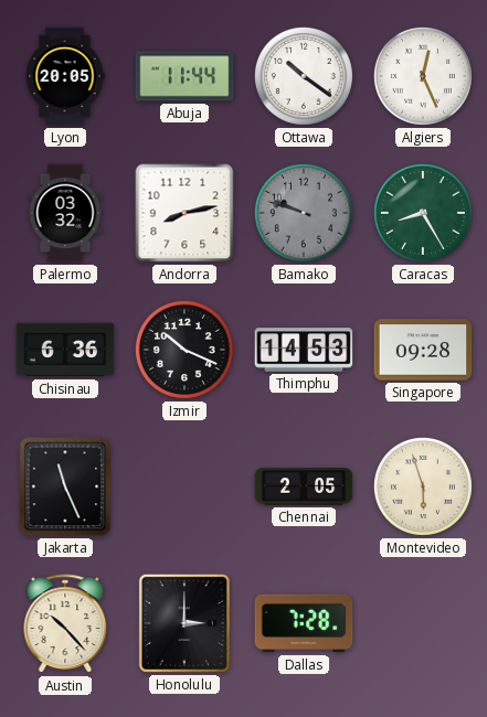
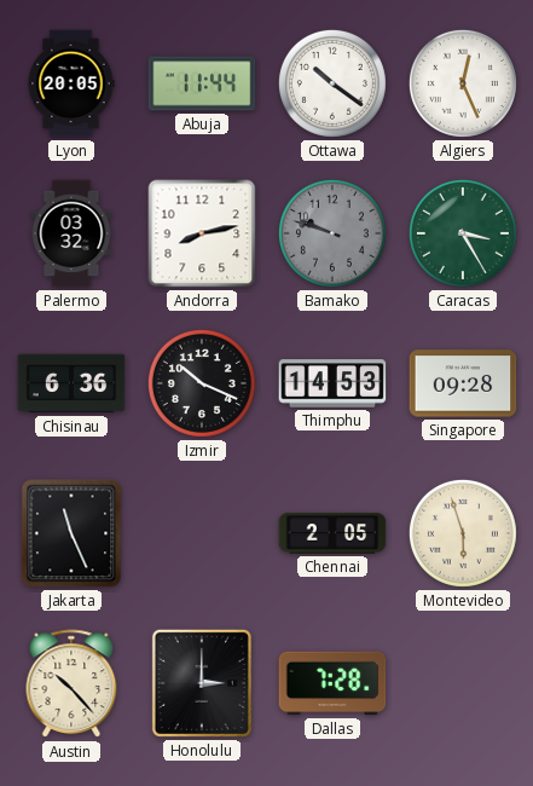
Caracas: 8:25 -> 3:25 (463, 233)
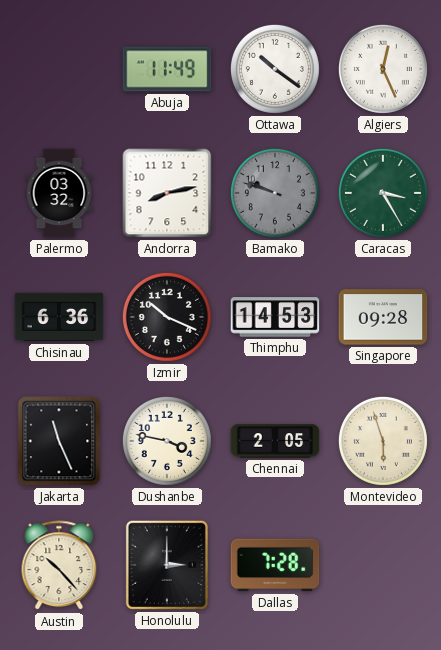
Lyon: 20:05 -> none (71, 83)
Abuja: 11:44 -> 11:49 (167, 69)
Dushanbe: none -> 3:47 (167, 441)
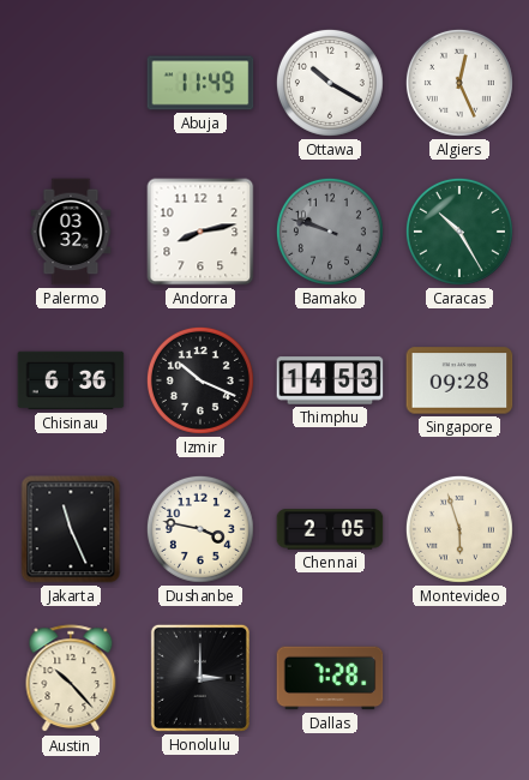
Ottawa: 10:21 -> 10:20 (330, 83)
Caracas: 3:25 -> 10:25 (459, 232)
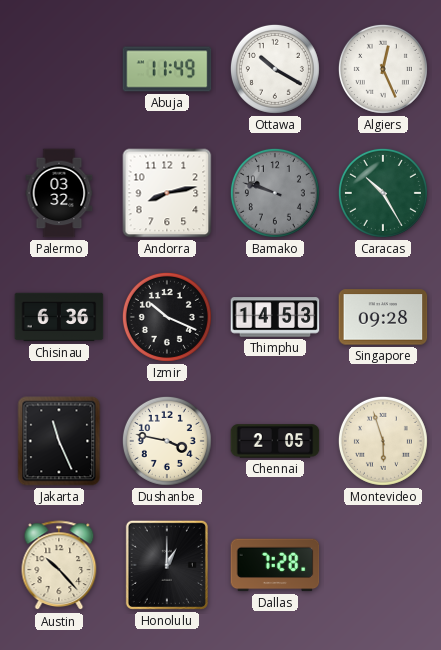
Honolulu: 3:00 -> 1:00 (167, 565)
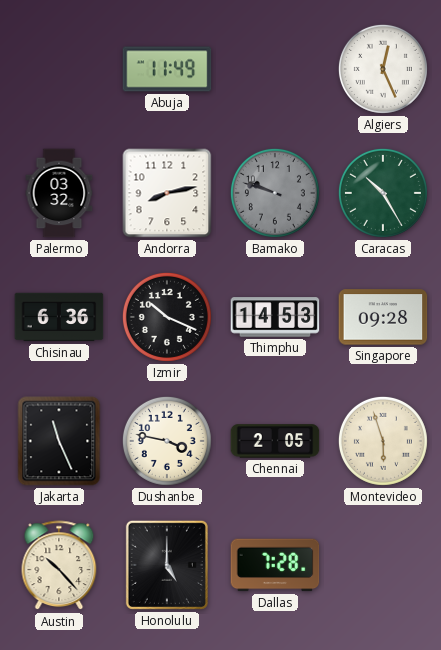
Ottawa: 10:20 -> none (275, 69)
Honolulu: 1:00 -> 5:00 (167, 565)
